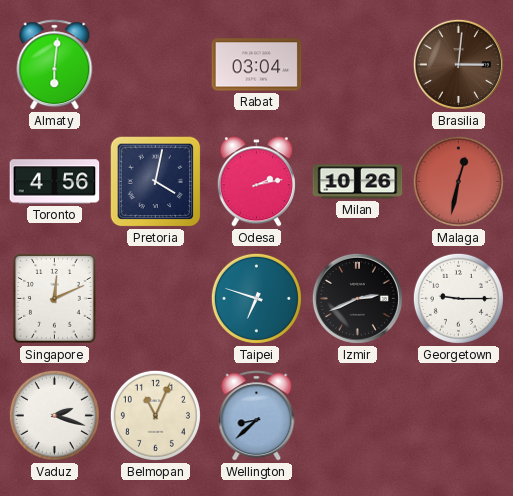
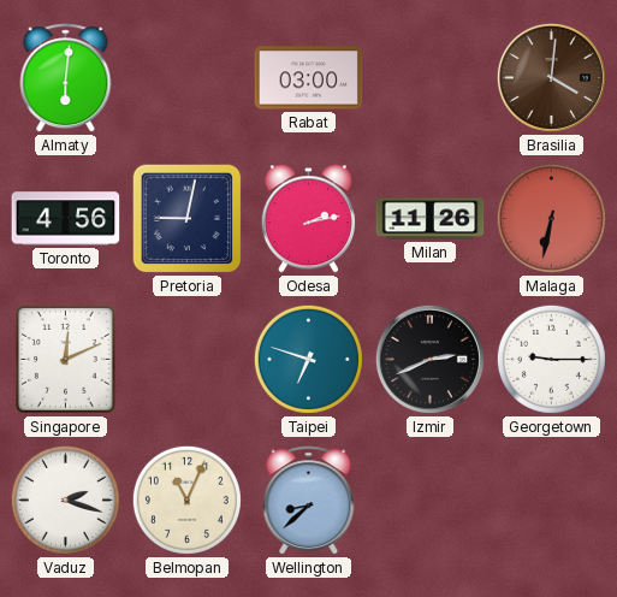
Rabat: 03:04 -> 03:00 (309, 78)
Brasilia: 3:01 -> 4:01 (551, 77)
Pretoria: 4:02 -> 9:02 (188, 219)
Milan: 10:26 -> 11:26 (431, 219)
Malaga: 12:32 -> 6:32 (551, 218)
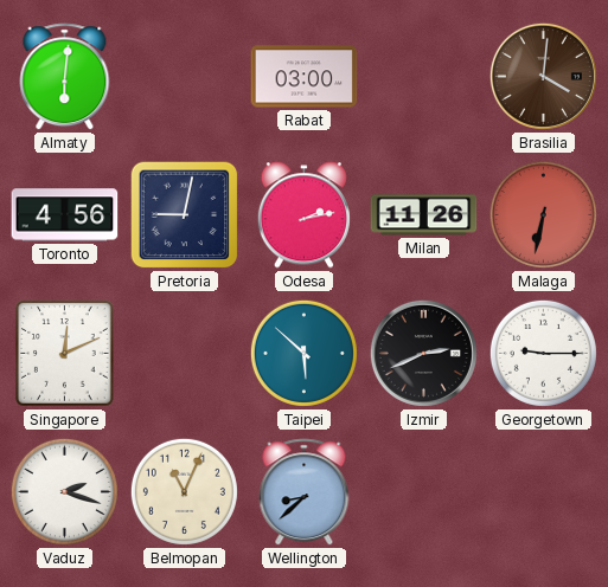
Taipei: 6:48 -> 5:52 (303, 353)
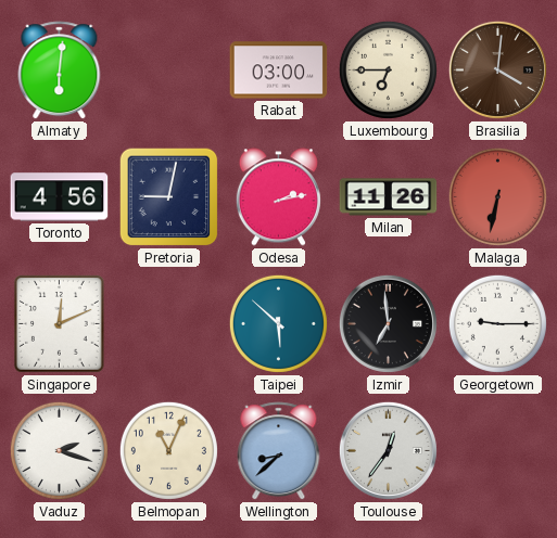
Luxembourg: none -> 6:45 (388, 69)
Izmir: 2:41 -> 6:59 (388, 323)
Toulouse: none -> 12:36 (388, 450)
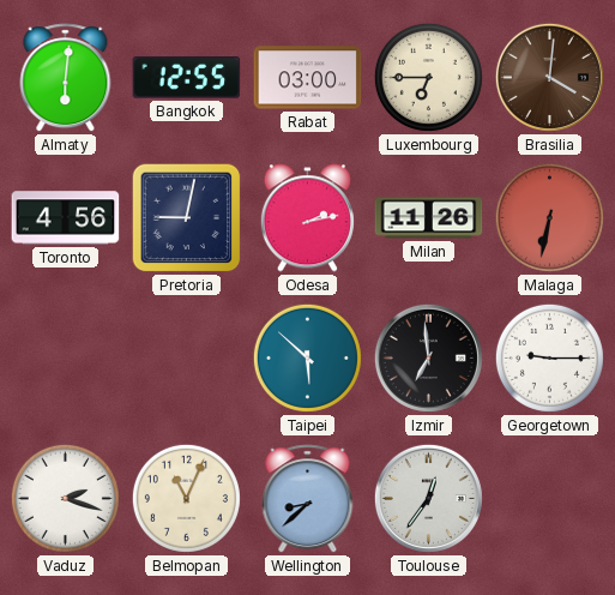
Bangkok: none -> 12:55 (187, 78)
Singapore: 12:11 -> none (60, 324)
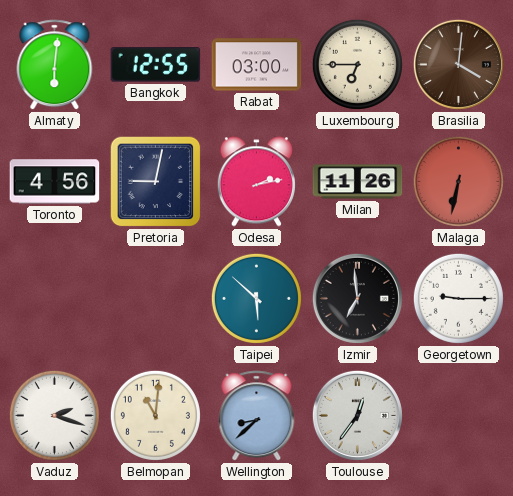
Belmopan: 11:04 -> 11:01 (155, 415)
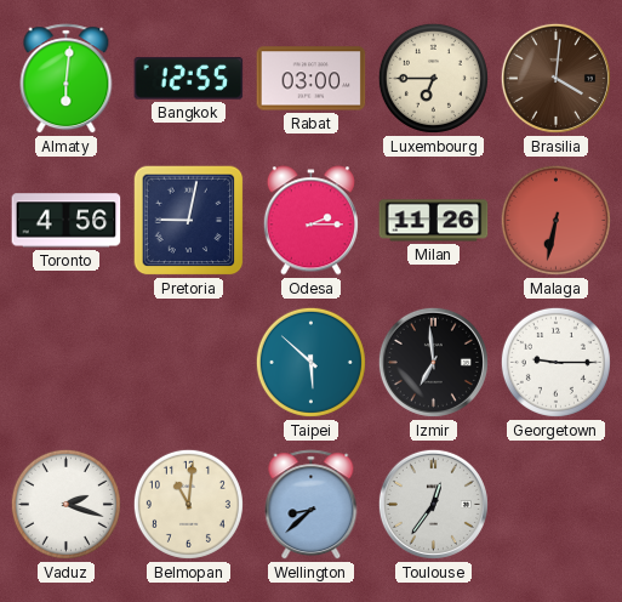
Odesa: 2:13 -> 2:15 (310, 221)
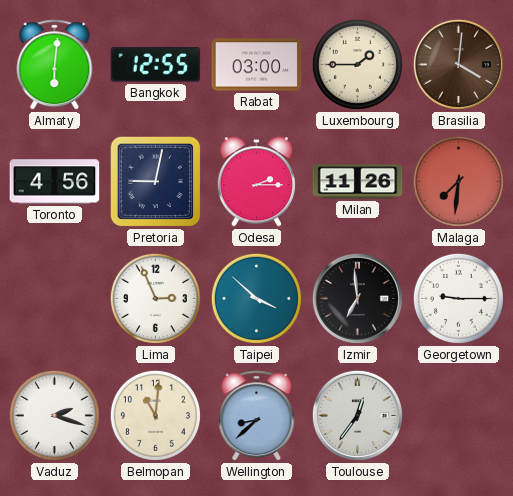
Luxembourg: 6:45 -> 1:45 (357, 64)
Malaga: 6:32 -> 7:31 (458, 181)
Lima: none -> 2:56 (155, 298)
Taipei: 5:52 -> 3:52 (256, 298)
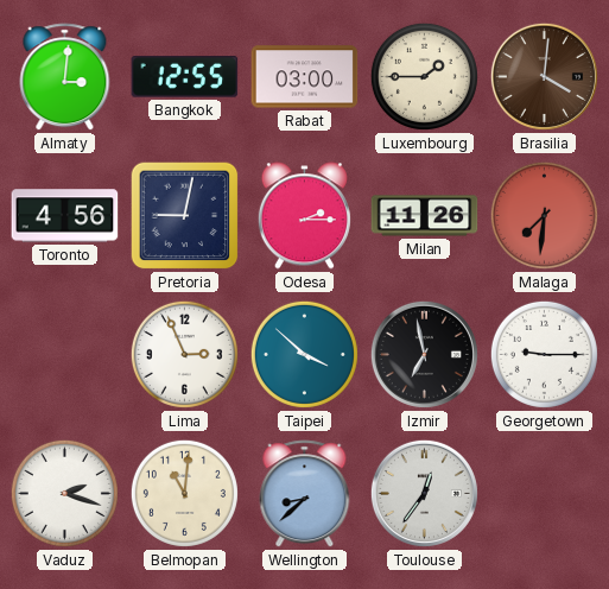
Almaty: 6:01 -> 3:01 (65, 77)
Izmir: 6:59 -> 6:58 (424, 354)
